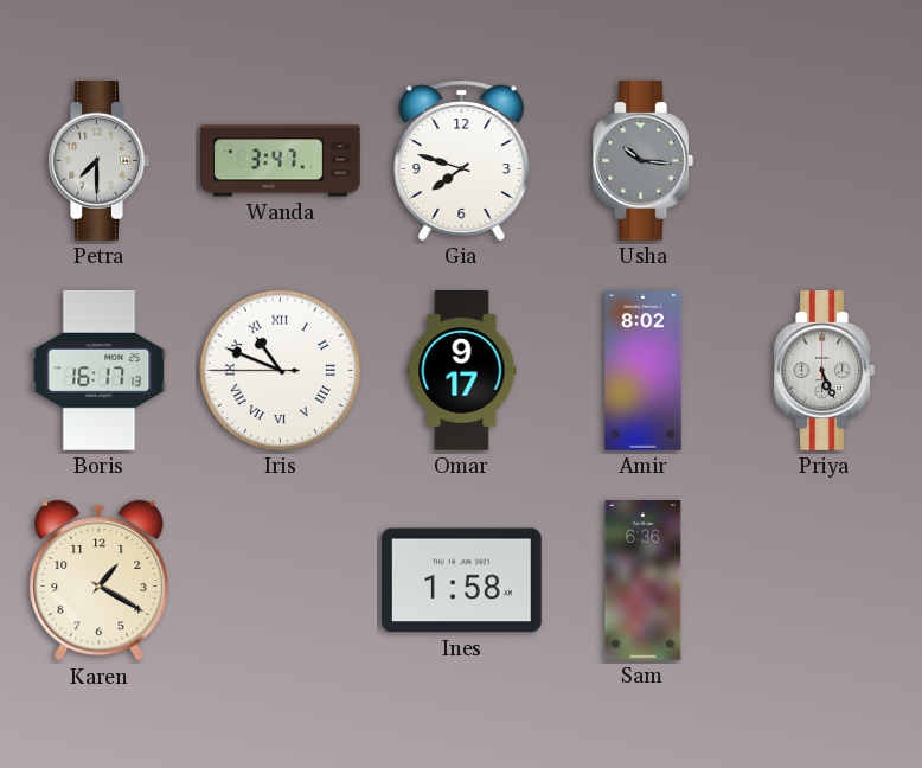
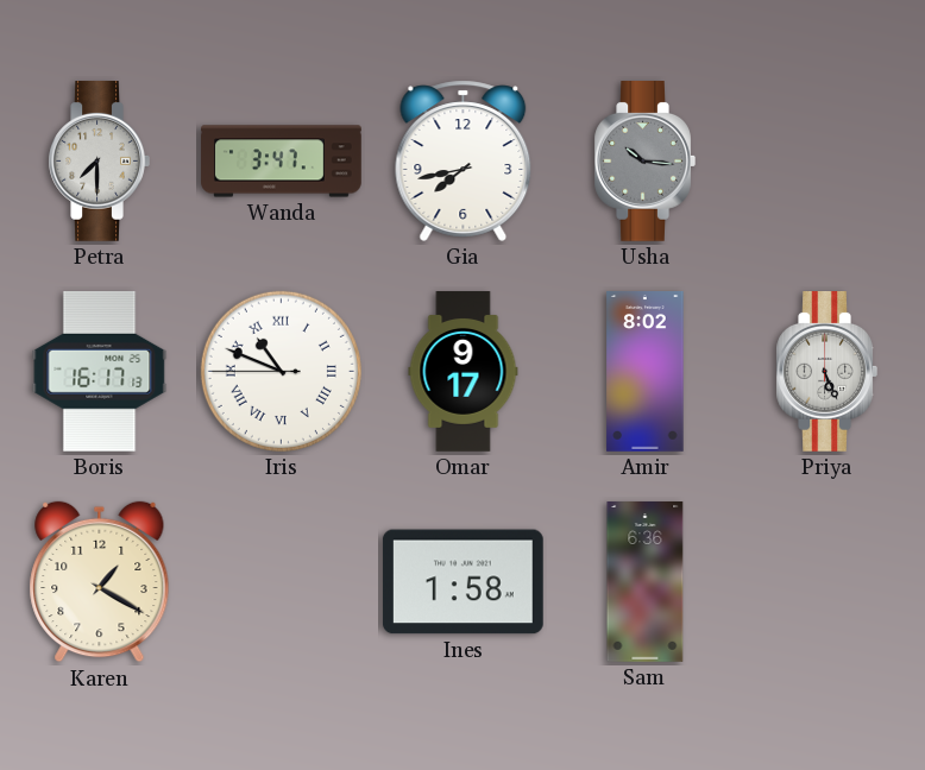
Gia: 7:48 -> 7:43 (464, 160)
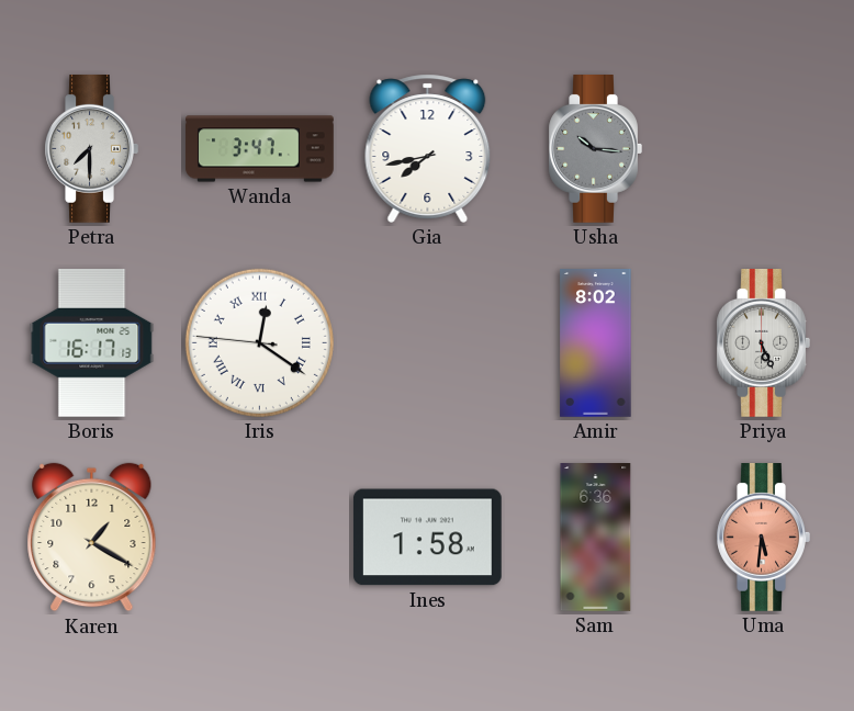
Iris: 10:48 -> 12:20 (259, 342)
Omar: 9:17 -> none (464, 372)
Uma: none -> 5:31 (763, 538)
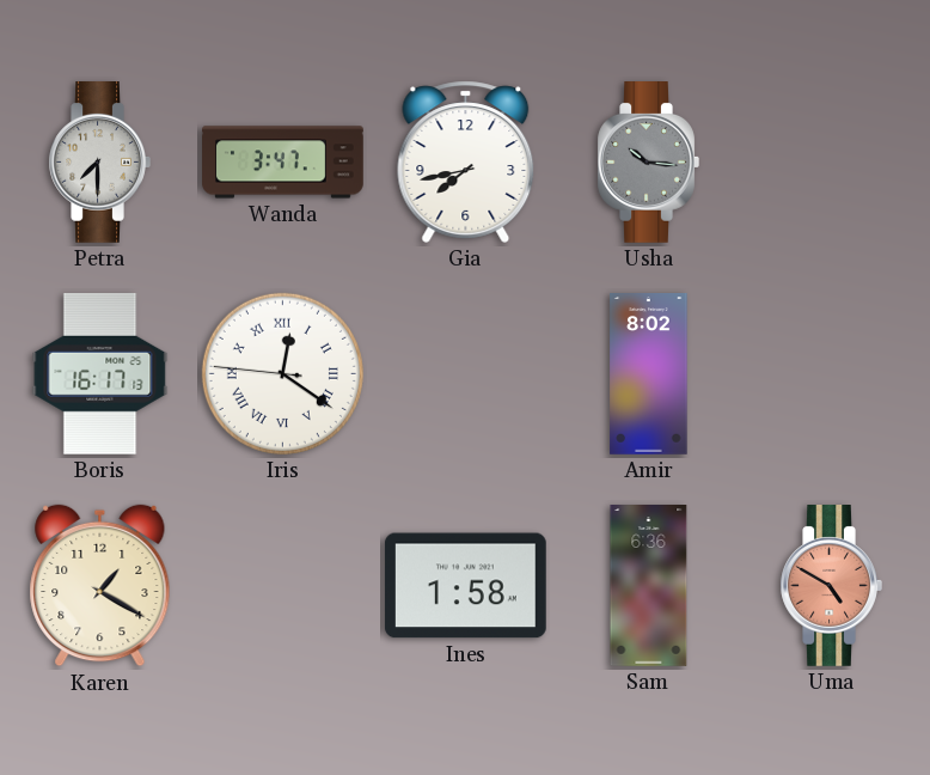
Priya: 5:26 -> none (763, 343)
Uma: 5:31 -> 4:50 (831, 586)
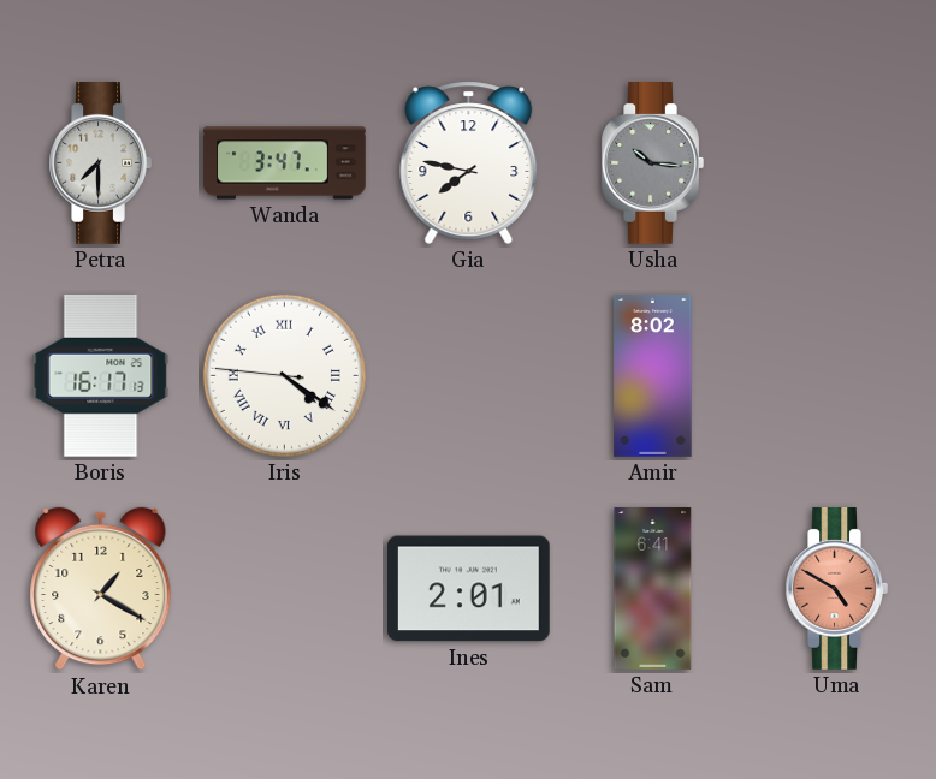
Gia: 7:43 -> 7:47 (469, 162)
Iris: 12:20 -> 4:20 (284, 375)
Ines: 1:58 -> 2:01 (468, 589)
Sam: 6:36 -> 6:41 (653, 589)
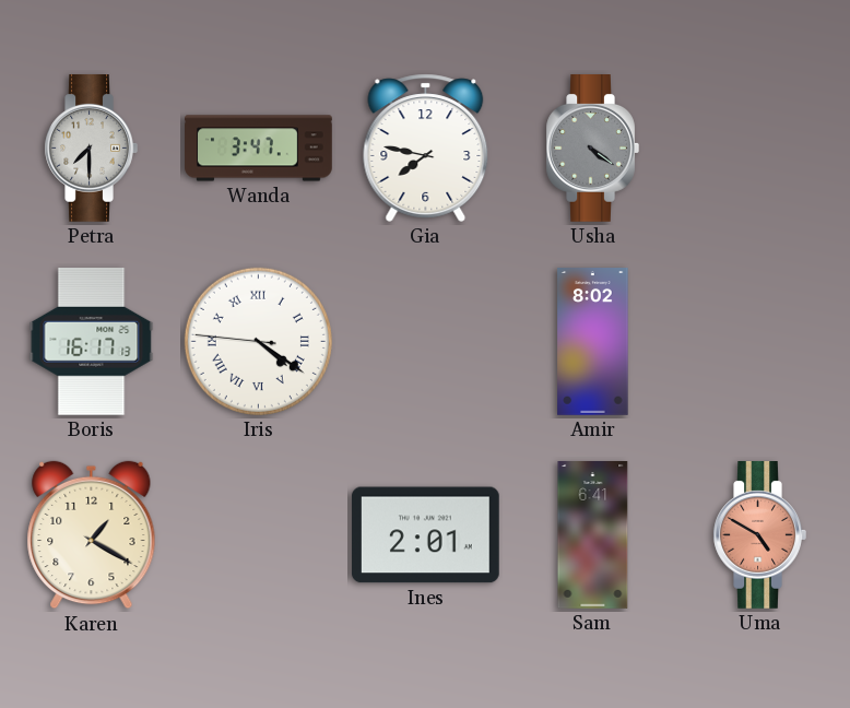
Usha: 10:16 -> 4:21 (592, 149)
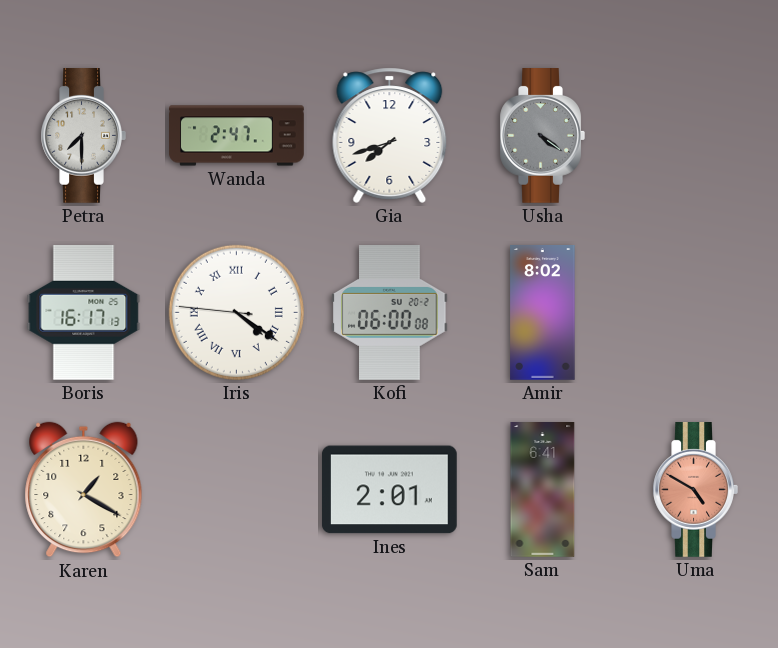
Wanda: 3:47 -> 2:47 (237, 136)
Gia: 7:47 -> 7:42 (390, 135)
Kofi: none -> 06:00 (390, 313)
